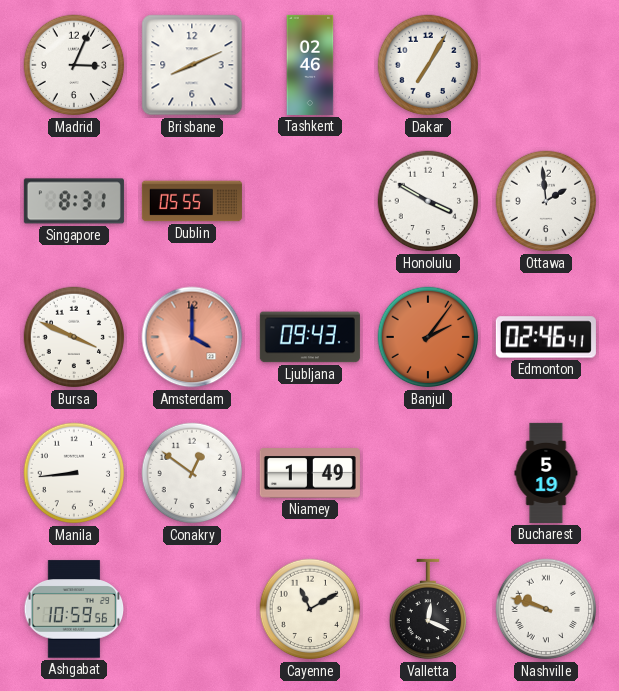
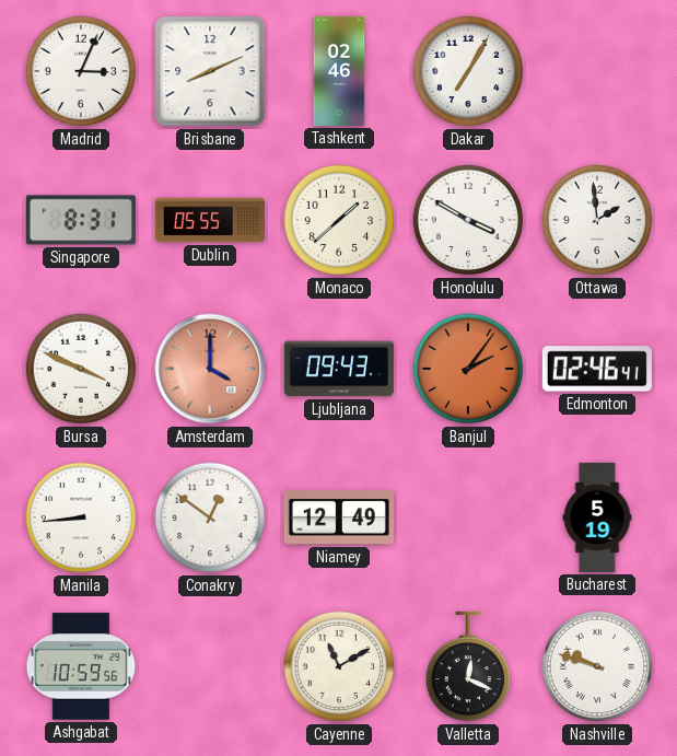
Monaco: none -> 1:38 (339, 220)
Niamey: 1:49 -> 12:49 (339, 517)
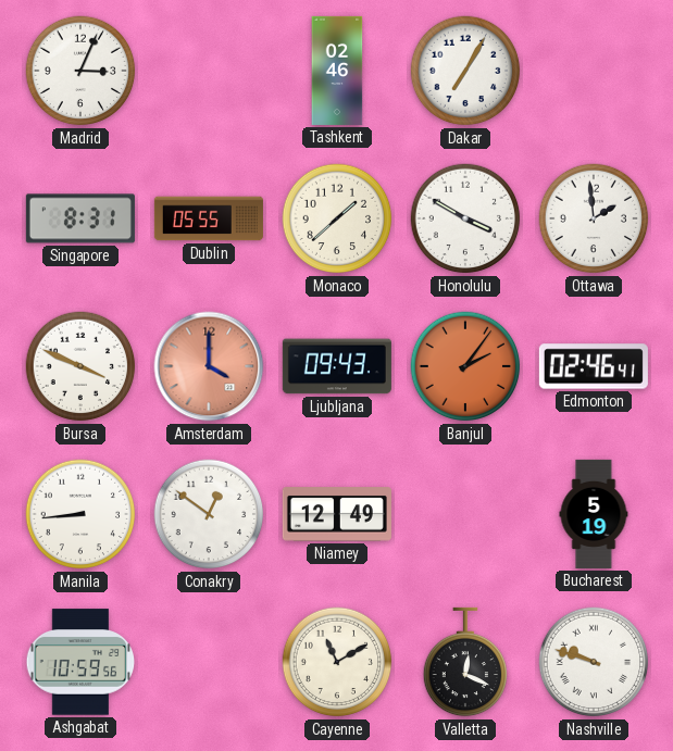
Brisbane: 8:11 -> none (210, 71)
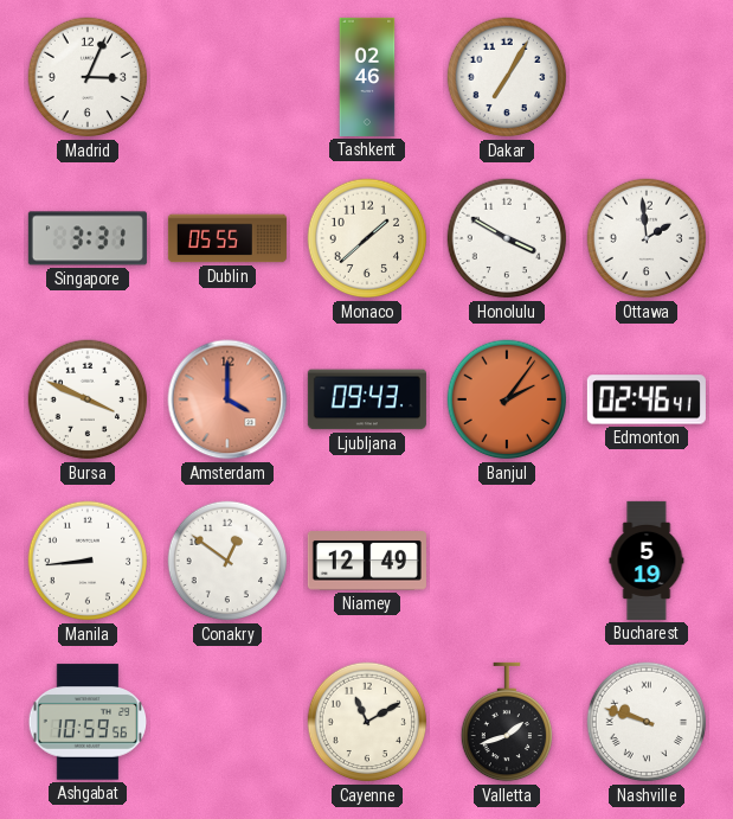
Singapore: 8:31 -> 3:31 (88, 238)
Valletta: 12:19 -> 1:42 (506, 722)
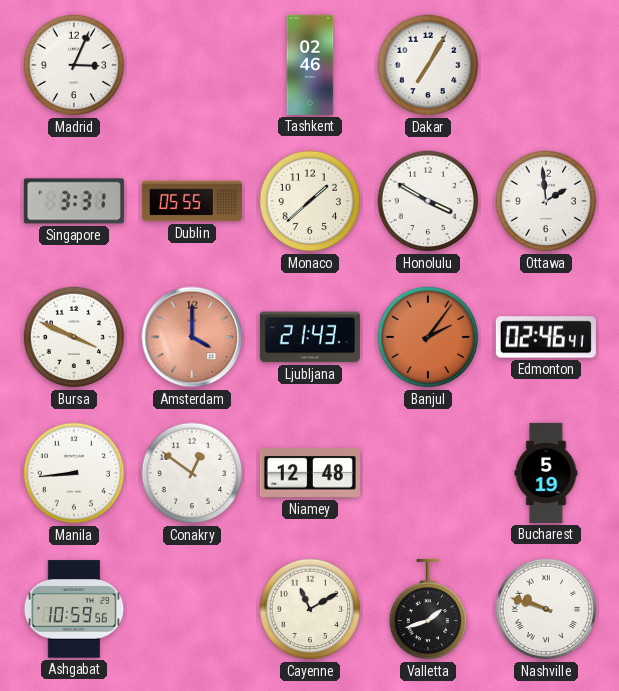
Ljubljana: 09:43 -> 21:43 (310, 337)
Niamey: 12:49 -> 12:48 (310, 473)
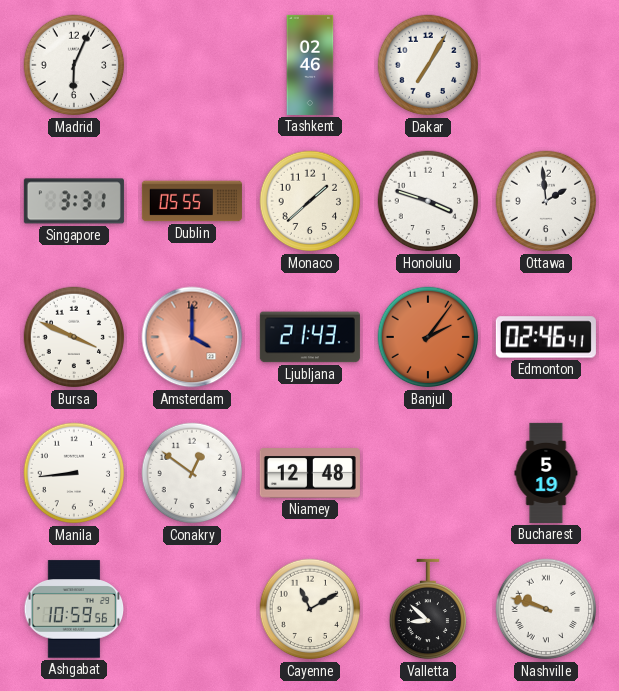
Madrid: 3:04 -> 6:04 (74, 65)
Honolulu: 3:50 -> 3:48 (428, 201)
Valletta: 1:42 -> 8:52 (427, 609)
